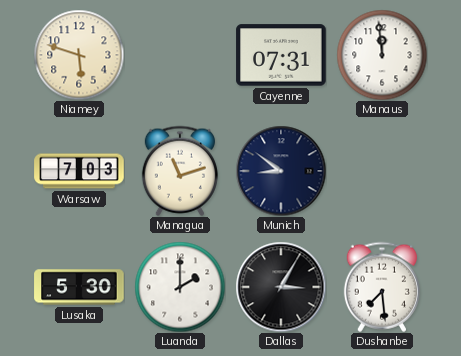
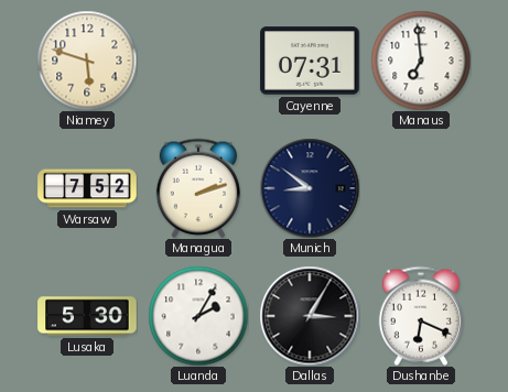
Manaus: 11:59 -> 6:59 (421, 61)
Warsaw: 7:03 -> 7:52 (87, 188)
Managua: 11:12 -> 2:12 (198, 188)
Luanda: 2:00 -> 2:05 (198, 316)
Dushanbe: 7:29 -> 6:19 (421, 316)
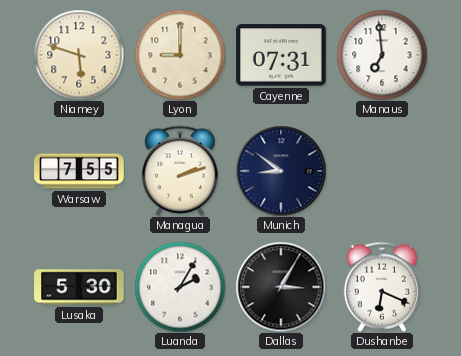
Lyon: none -> 9:00 (180, 55)
Warsaw: 7:52 -> 7:55 (79, 171)
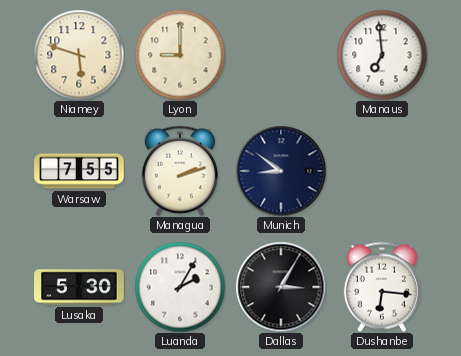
Cayenne: 07:31 -> none (281, 55)
Dushanbe: 6:19 -> 6:16 (382, 287)
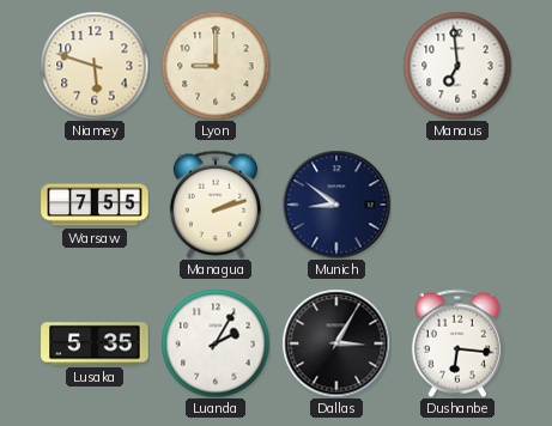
Lusaka: 5:30 -> 5:35 (95, 343)
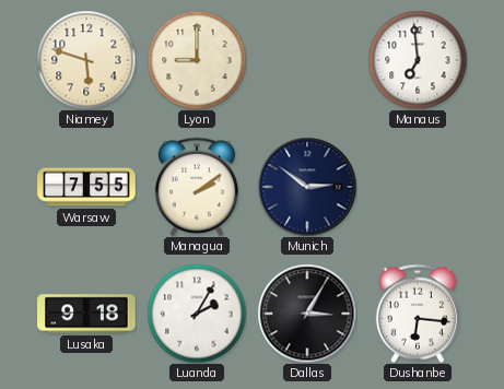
Managua: 2:12 -> 2:09 (197, 187)
Munich: 8:51 -> 2:51 (307, 187)
Lusaka: 5:35 -> 9:18 (86, 314)
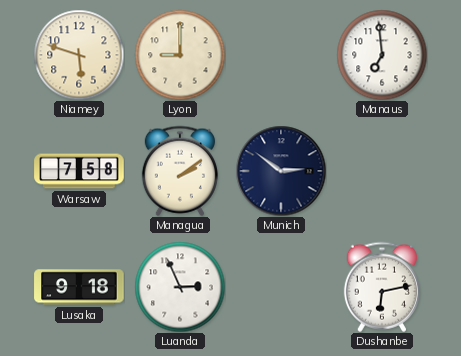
Warsaw: 7:55 -> 7:58 (79, 171)
Luanda: 2:05 -> 2:56 (180, 287)
Dallas: 3:05 -> none (307, 314)
Dushanbe: 6:16 -> 6:13 (382, 287)
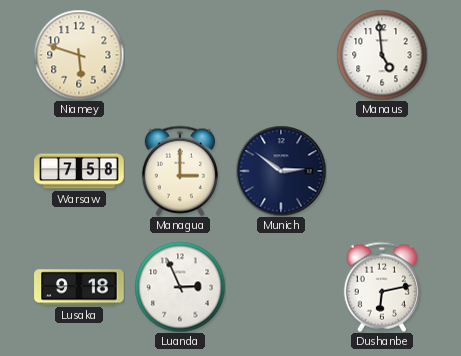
Lyon: 9:00 -> none (180, 55)
Manaus: 6:59 -> 4:59 (382, 55)
Managua: 2:09 -> 3:00 (180, 171)
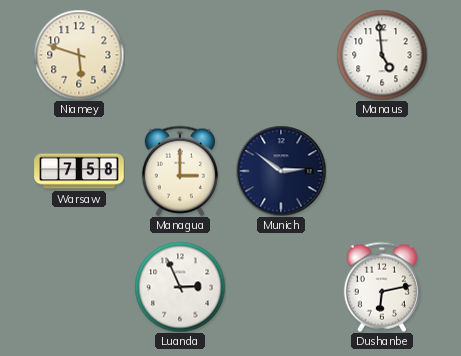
Lusaka: 9:18 -> none (79, 287)
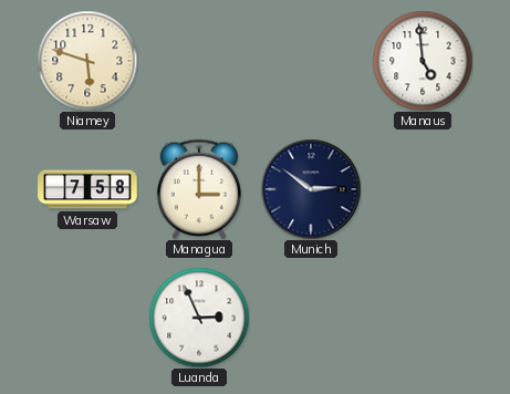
Dushanbe: 6:13 -> none (382, 287)
